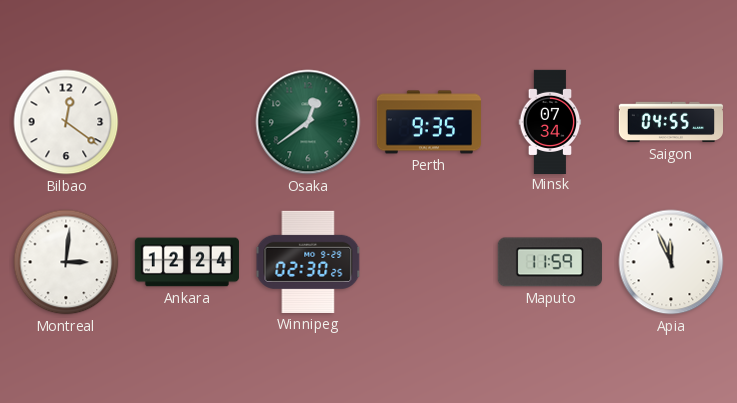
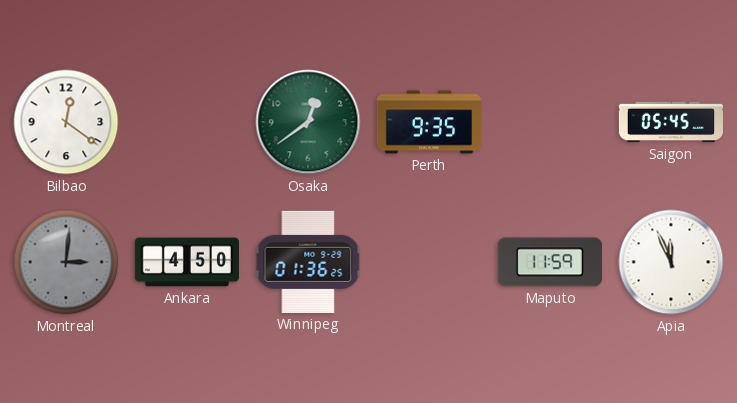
Minsk: 07:34 -> none (550, 121)
Saigon: 04:55 -> 05:45 (670, 122)
Montreal dial: white -> grey (66, 262)
Ankara: 12:24 -> 4:50 (187, 262)
Winnipeg: 02:30 -> 01:36 (308, 262)
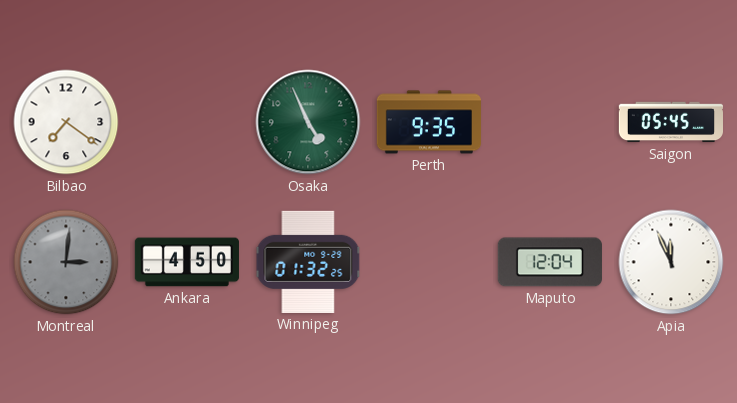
Bilbao: 12:21 -> 7:21 (66, 122)
Osaka: 12:39 -> 4:56 (308, 122)
Winnipeg: 01:36 -> 01:32 (308, 262)
Maputo: 11:59 -> 12:04 (550, 262)
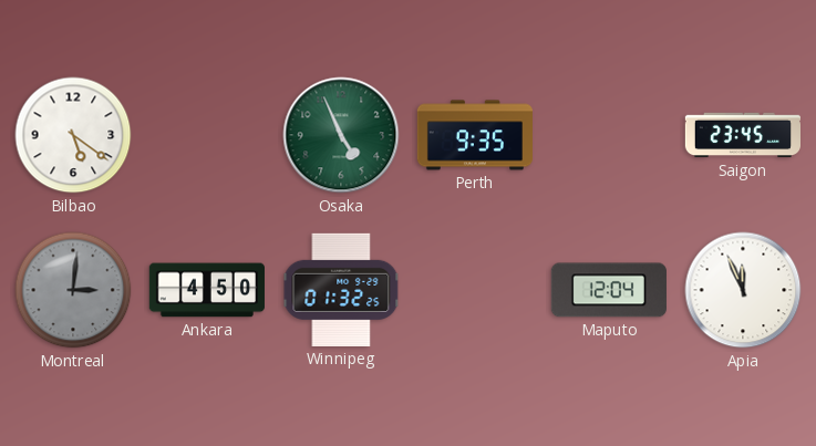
Bilbao: 7:21 -> 5:21 (73, 135)
Saigon: 05:45 -> 23:45 (742, 135)
